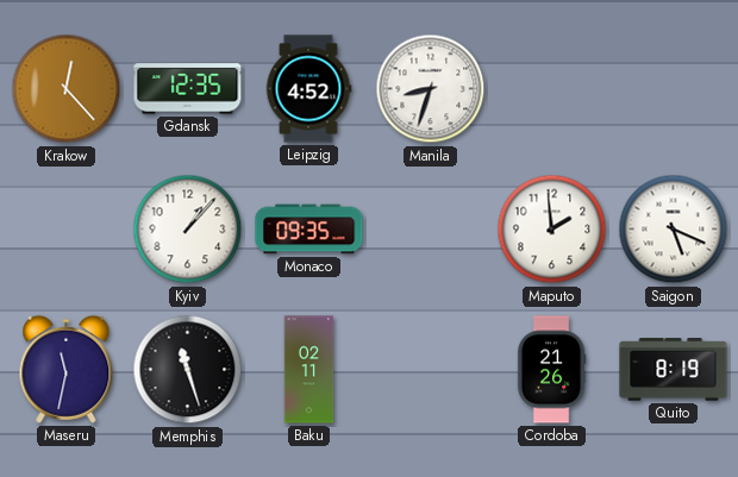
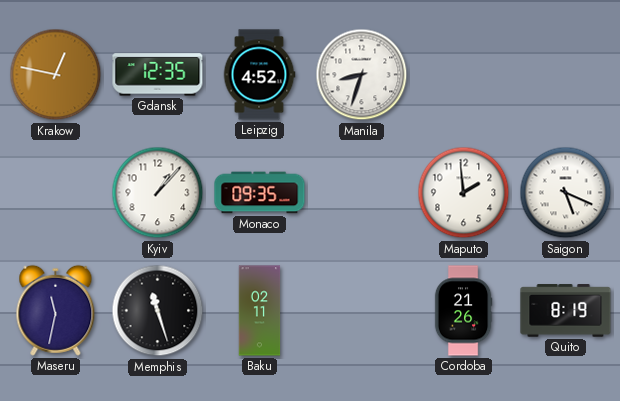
Krakow: 12:23 -> 12:47 (56, 75)
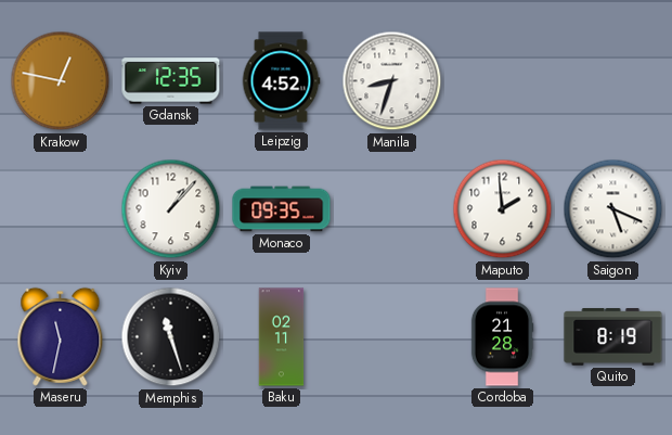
Cordoba: 21:26 -> 21:28 (502, 337)
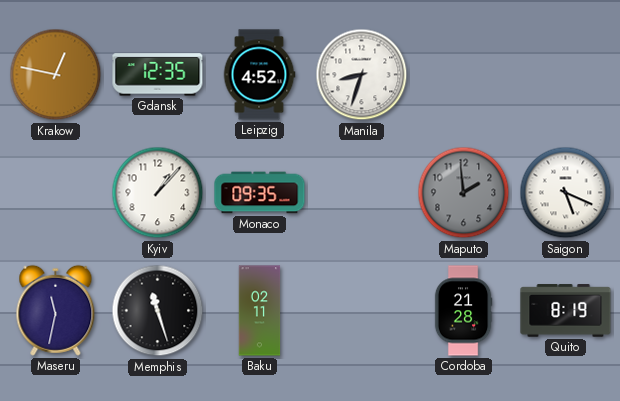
Maputo dial: white -> grey (464, 193)
